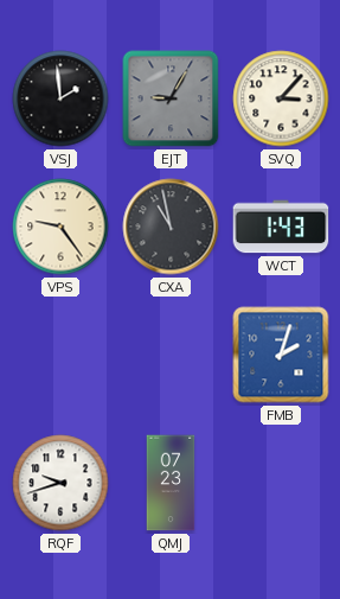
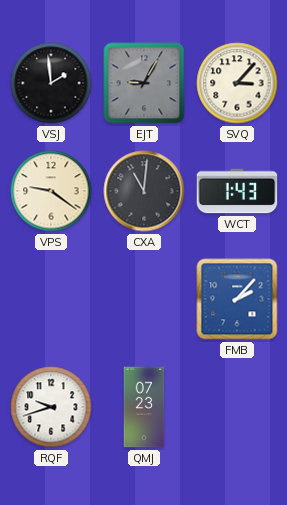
VPS: 9:24 -> 9:21 (51, 191)
CXA: 10:58 -> 11:01 (144, 191)
FMB: 2:03 -> 2:07 (237, 299)
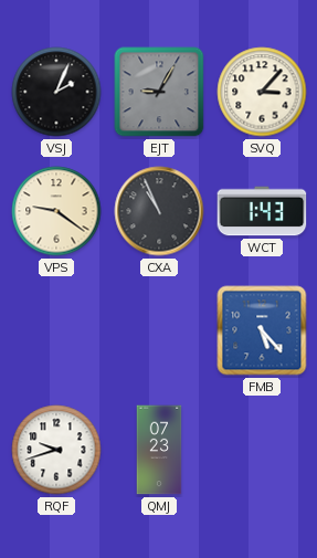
VSJ: 1:59 -> 2:04 (56, 92)
CXA: 11:01 -> 10:56 (159, 211)
FMB: 2:07 -> 5:23 (262, 330)
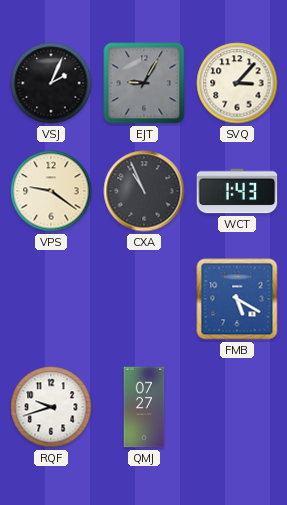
FMB: 5:23 -> 5:20 (237, 299)
QMJ: 07:23 -> 07:27 (144, 407)
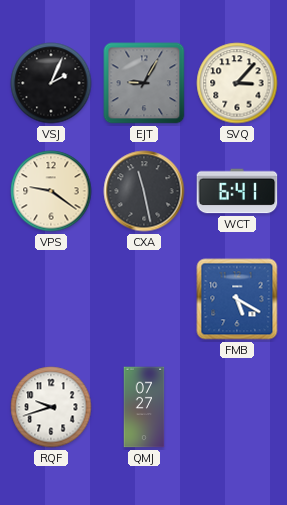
CXA: 10:56 -> 11:28 (144, 191)
WCT: 1:43 -> 6:41 (237, 191)
